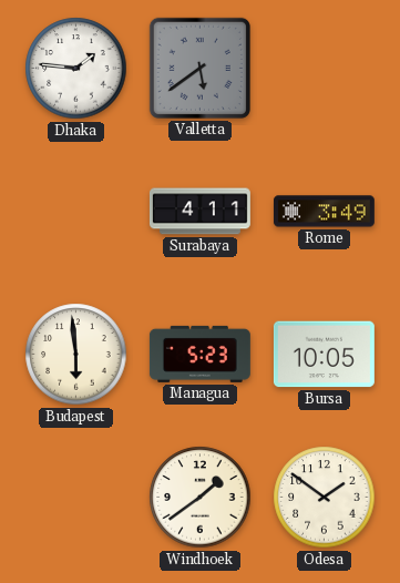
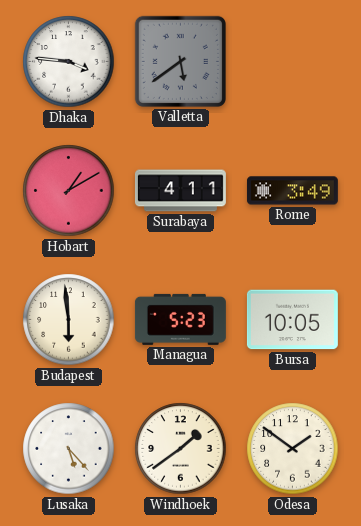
Dhaka: 1:46 -> 3:46 (69, 62)
Hobart: none -> 1:10 (69, 191)
Lusaka: none -> 5:23 (69, 449)
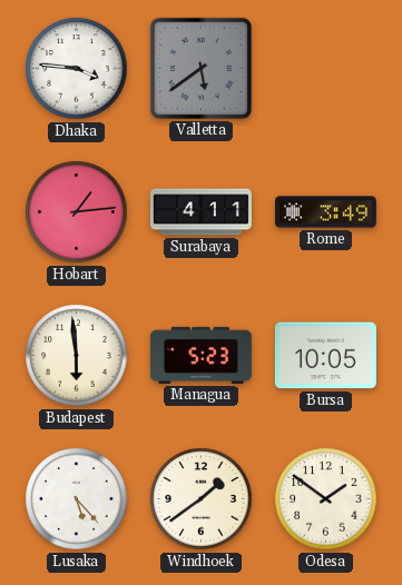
Hobart: 1:10 -> 1:14 (77, 212)
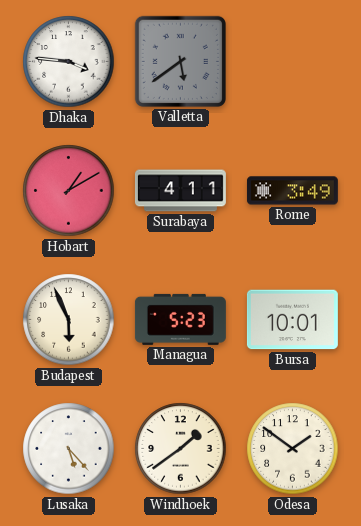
Hobart: 1:14 -> 1:10 (69, 191)
Budapest: 5:59 -> 5:56 (69, 320)
Bursa: 10:05 -> 10:01 (292, 320)
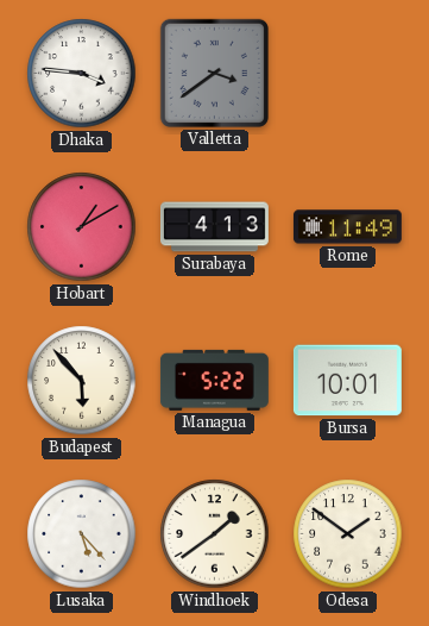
Valletta: 5:39 -> 3:39 (214, 73)
Surabaya: 4:11 -> 4:13 (214, 227)
Rome: 3:49 -> 11:49 (347, 227)
Budapest: 5:56 -> 5:53 (82, 381)
Managua: 5:23 -> 5:22 (214, 380)
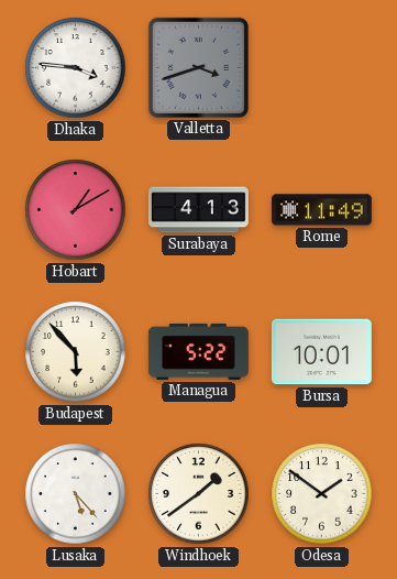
Valletta: 3:39 -> 3:42 (198, 67)
